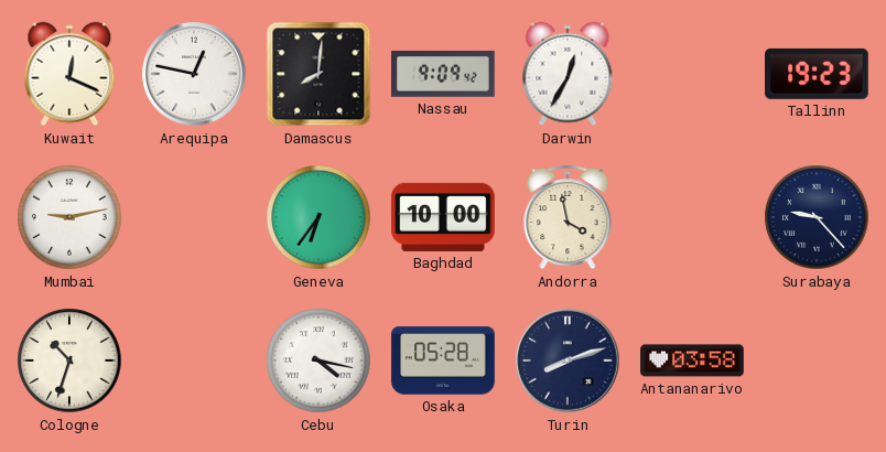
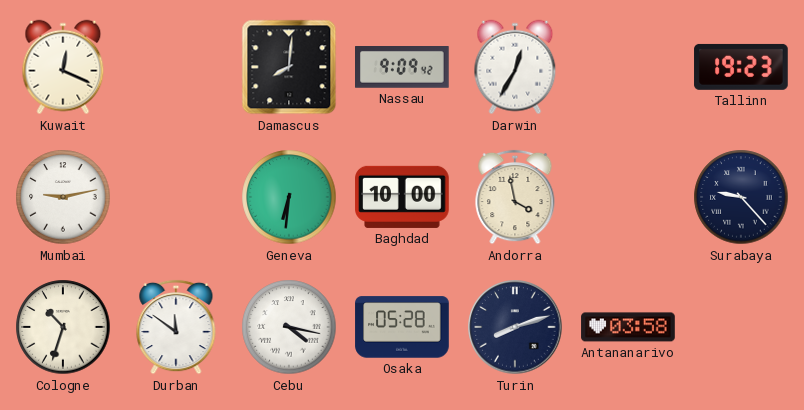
Arequipa: 12:47 -> none (194, 74)
Geneva: 6:36 -> 6:31 (289, 197)
Durban: none -> 11:51 (176, 327)
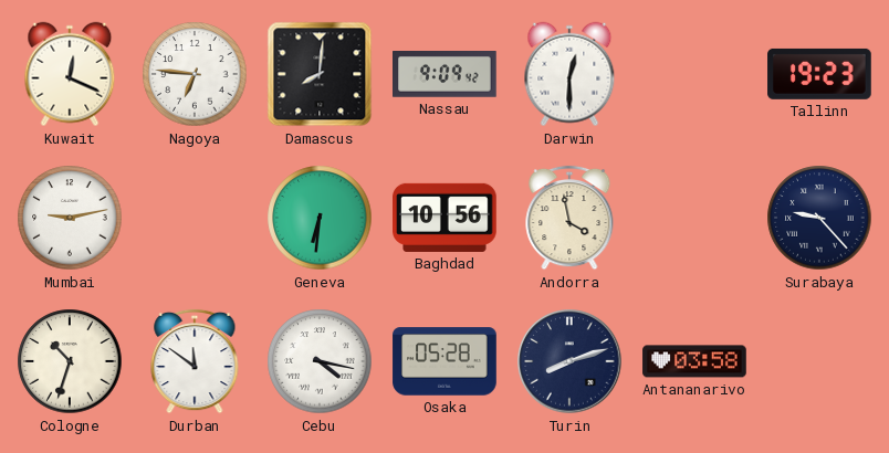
Nagoya: none -> 6:46 (195, 74)
Darwin: 12:35 -> 12:30 (569, 74)
Baghdad: 10:00 -> 10:56 (445, 218)
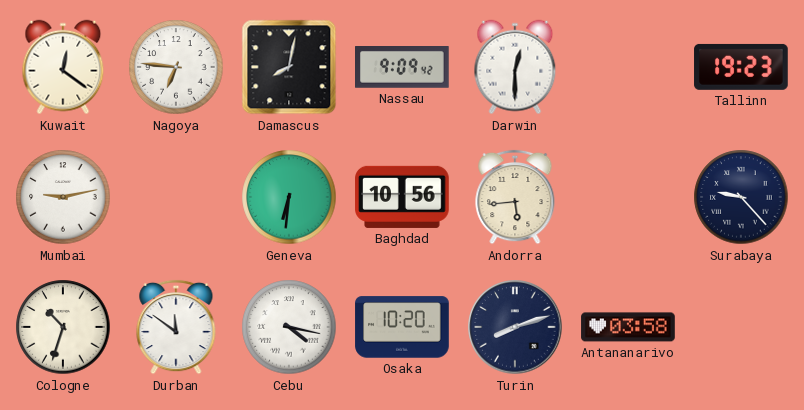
Kuwait: 12:19 -> 12:21 (63, 67)
Damascus: 8:01 -> 8:02 (289, 67)
Andorra: 3:58 -> 5:44 (515, 197)
Osaka: 05:28 -> 10:20 (402, 327)
